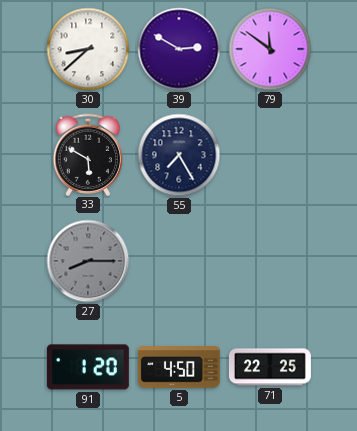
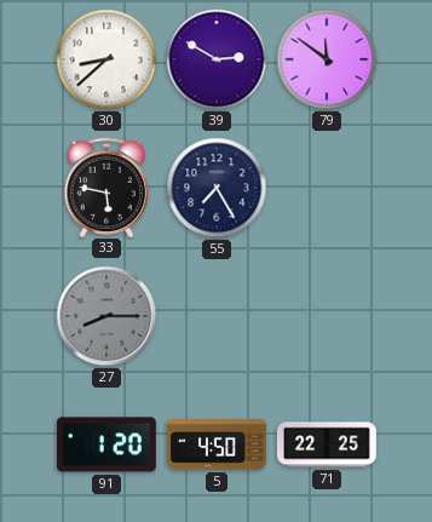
33: 5:50 -> 5:47 (105, 187)
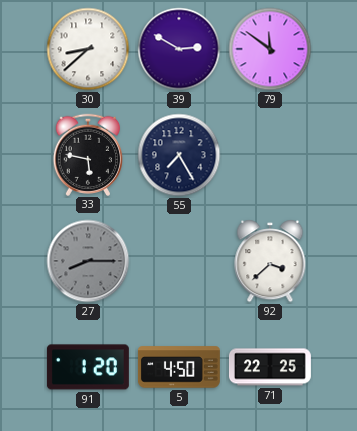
92: none -> 3:38 (270, 261)
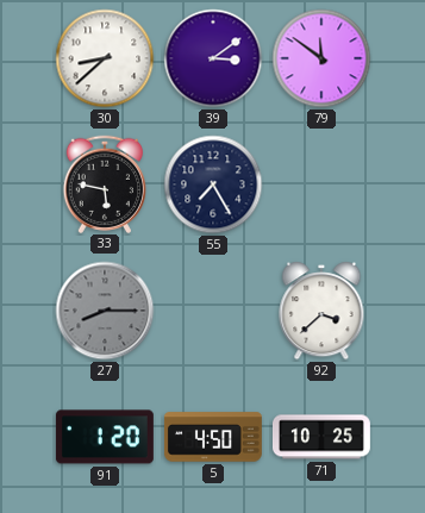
39: 2:50 -> 3:09 (213, 58)
71: 22:25 -> 10:25 (321, 437)
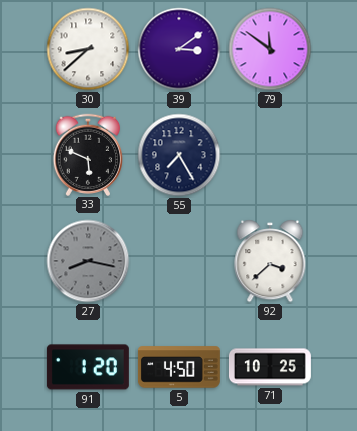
33: 5:47 -> 5:49 (87, 154)
27: 8:15 -> 8:17 (88, 261)
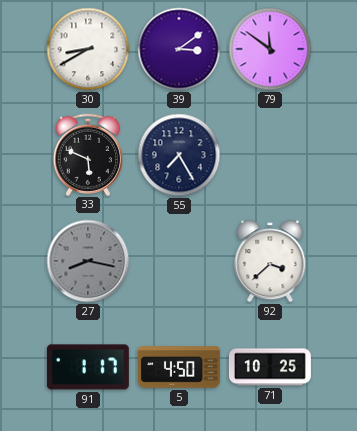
30: 8:38 -> 8:40 (88, 49)
91: 1:20 -> 1:17 (88, 367)
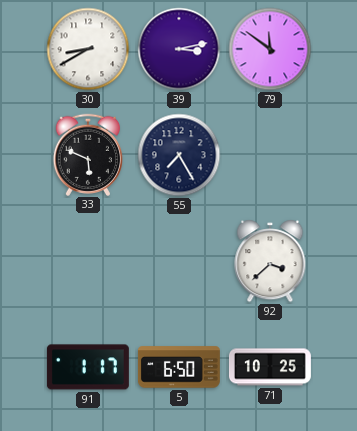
39: 3:09 -> 3:13 (179, 49)
27: 8:17 -> none (88, 261)
5: 4:50 -> 6:50 (179, 367)
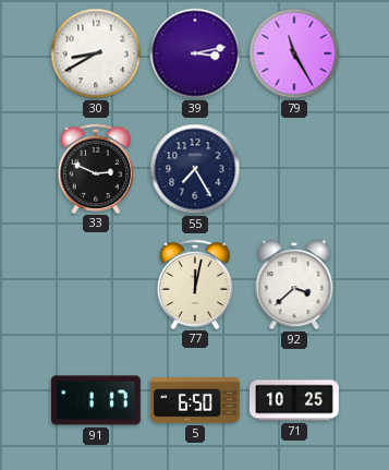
79: 11:51 -> 11:25 (294, 53)
33: 5:49 -> 2:49 (95, 168)
77: none -> 12:02 (194, 284)
